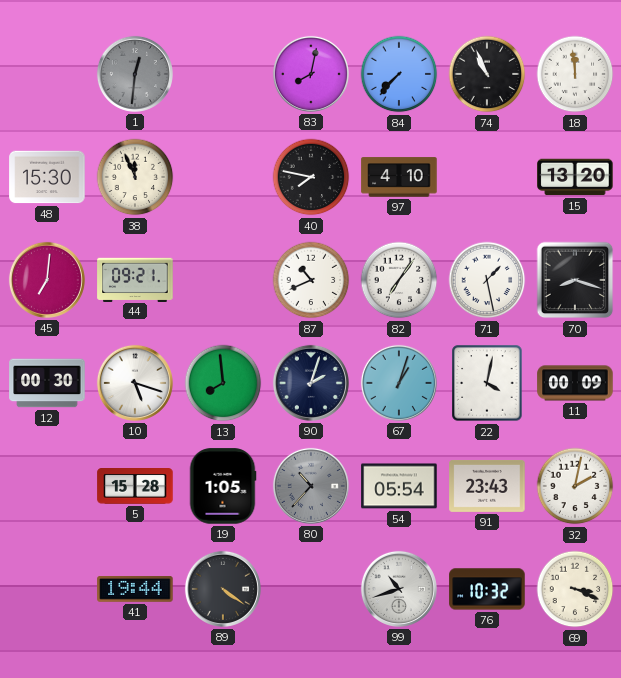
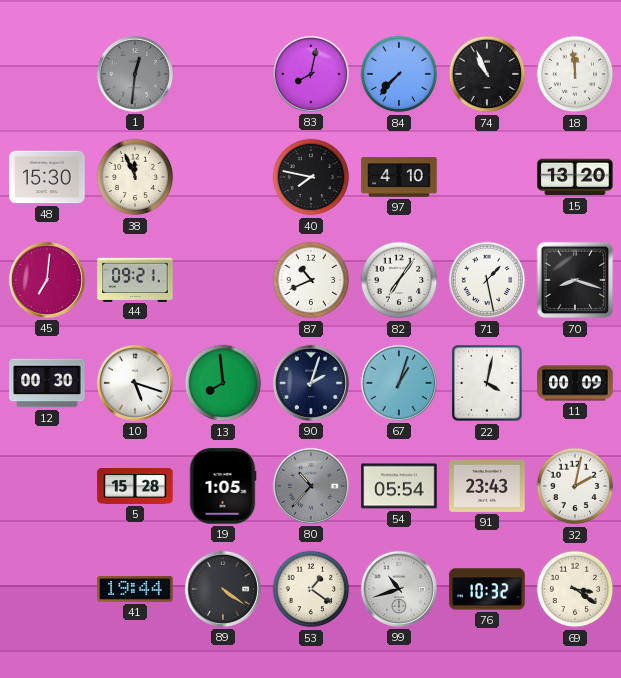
53: none -> 1:21 (311, 589)
69: 3:19 -> 3:21 (575, 589)
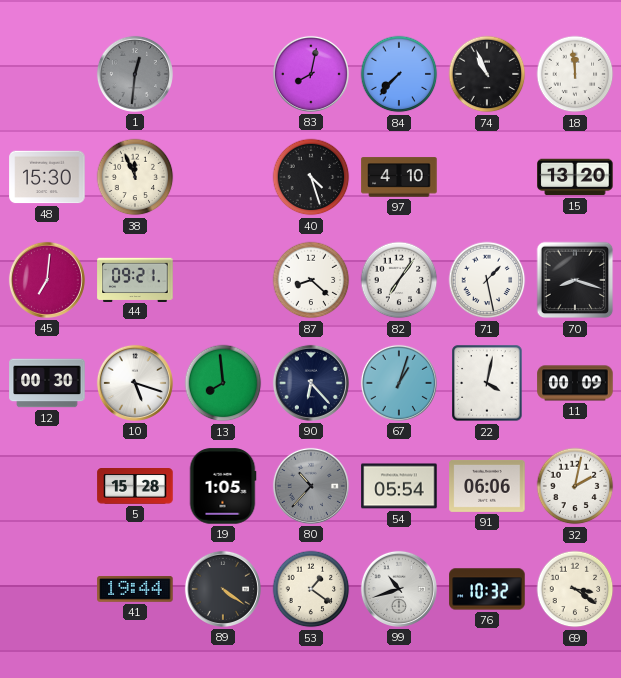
40: 7:47 -> 4:27 (311, 177)
87: 10:41 -> 8:22 (311, 280)
90: 2:03 -> 6:23 (311, 383)
91: 23:43 -> 06:06 (487, 486)
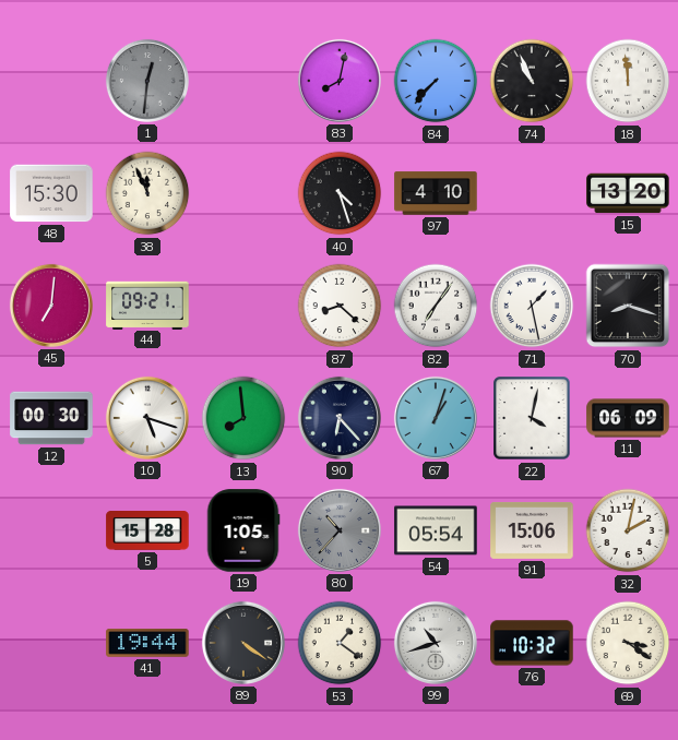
11: 00:09 -> 06:09 (628, 418)
91: 06:06 -> 15:06 (532, 530)
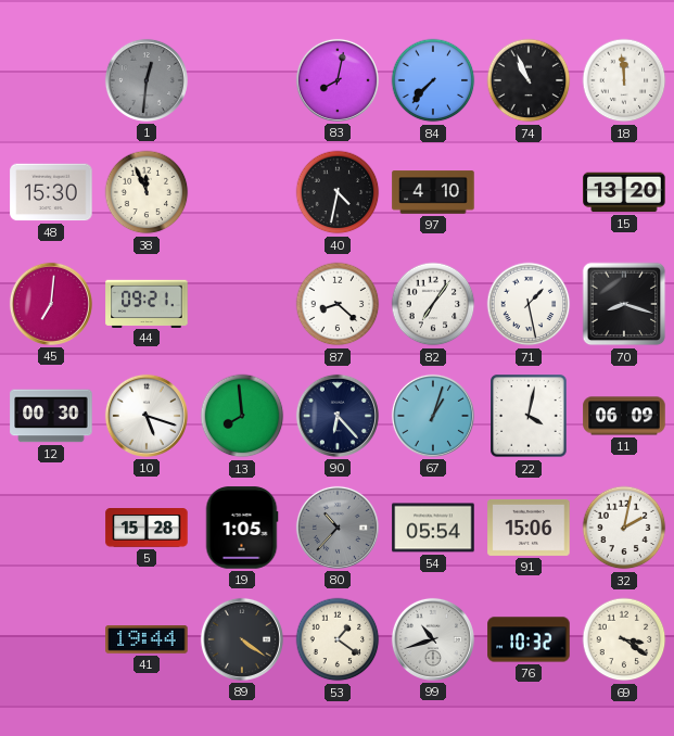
40: 4:27 -> 4:32 (338, 192)
